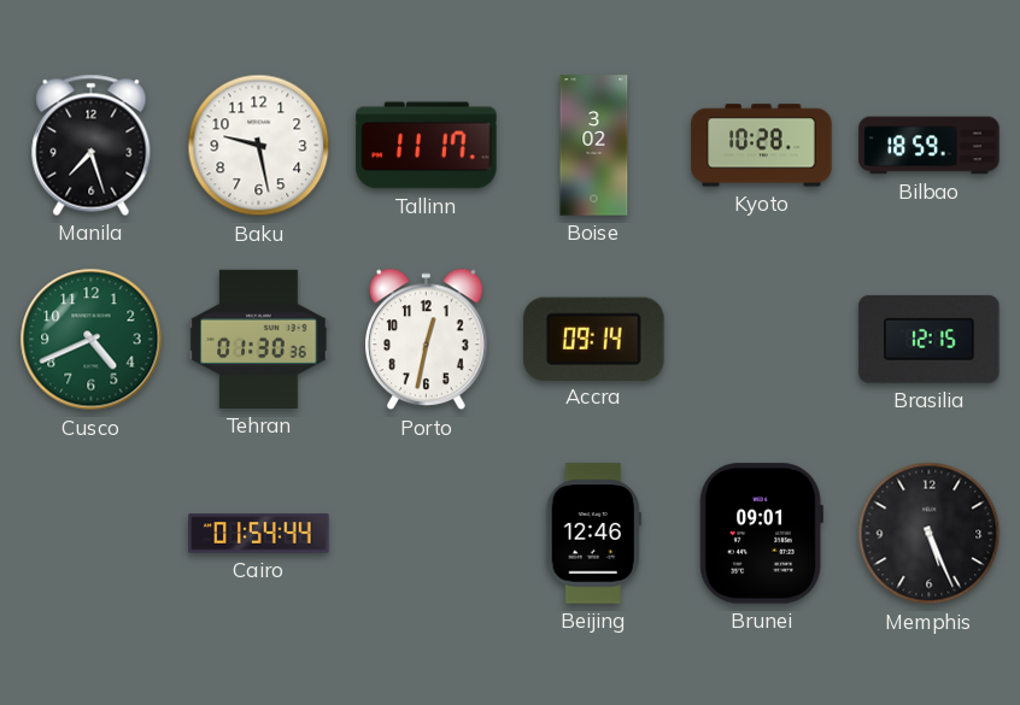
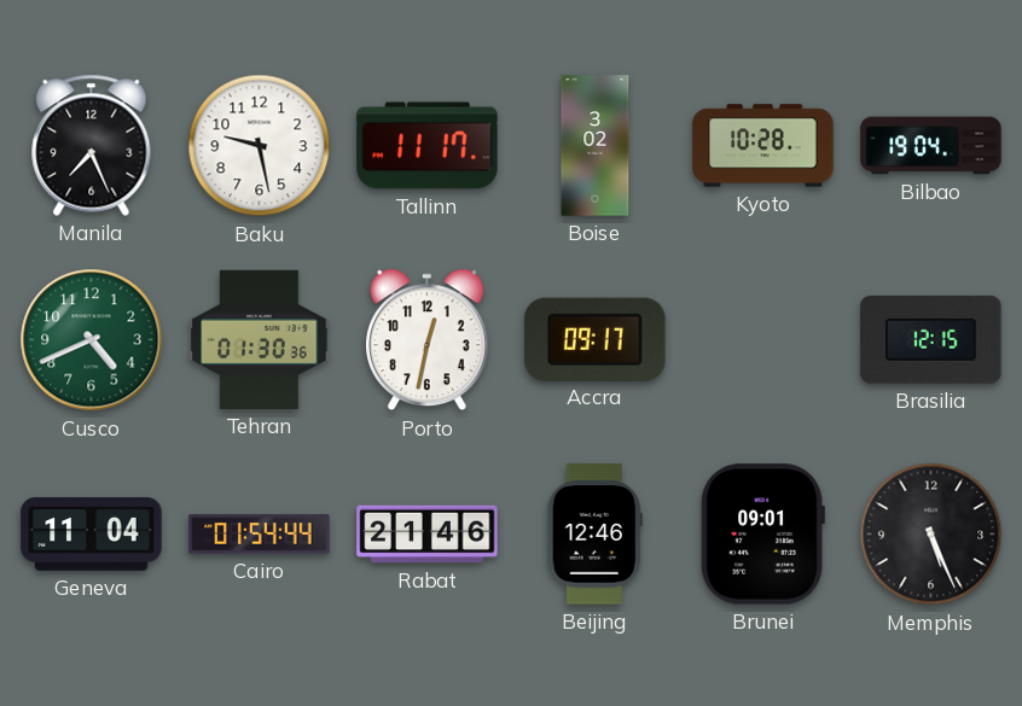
Manila: 7:27 -> 7:26 (92, 145)
Bilbao: 18:59 -> 19:04 (931, 146)
Accra: 09:14 -> 09:17 (596, 339)
Geneva: none -> 11:04 (92, 535)
Rabat: none -> 21:46 (428, 535)
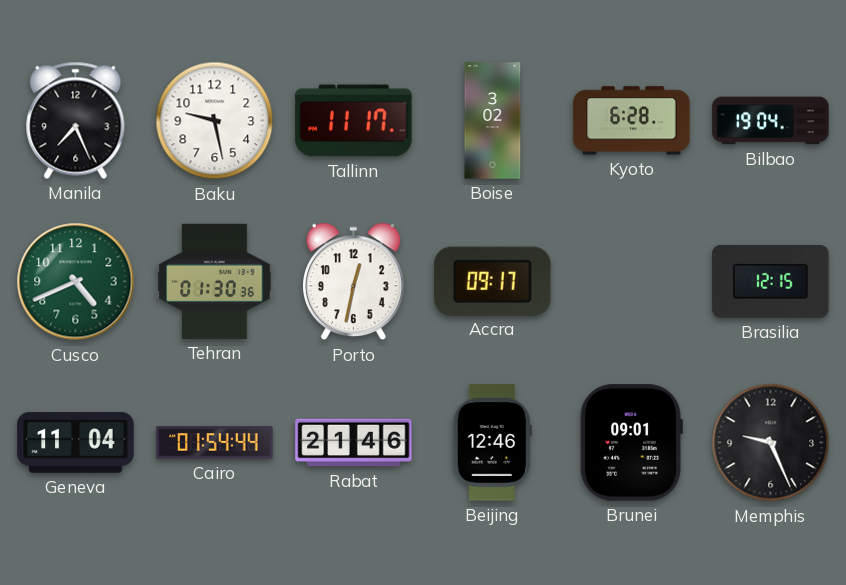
Kyoto: 10:28 -> 6:28 (632, 121)
Memphis: 5:26 -> 9:26 (771, 443)
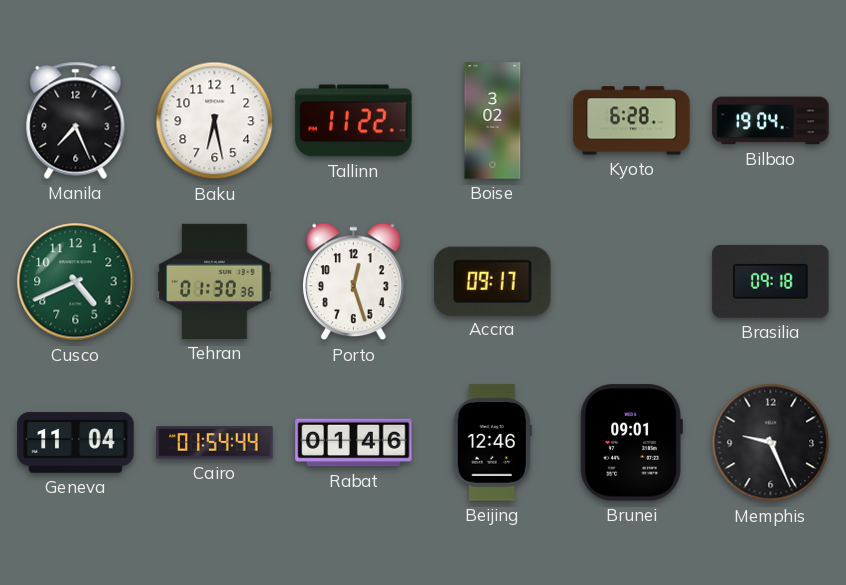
Baku: 9:28 -> 6:28 (215, 121)
Tallinn: 11:17 -> 11:22 (354, 121)
Porto: 12:32 -> 12:27 (354, 282)
Brasilia: 12:15 -> 09:18 (771, 281)
Rabat: 21:46 -> 01:46 (354, 443)
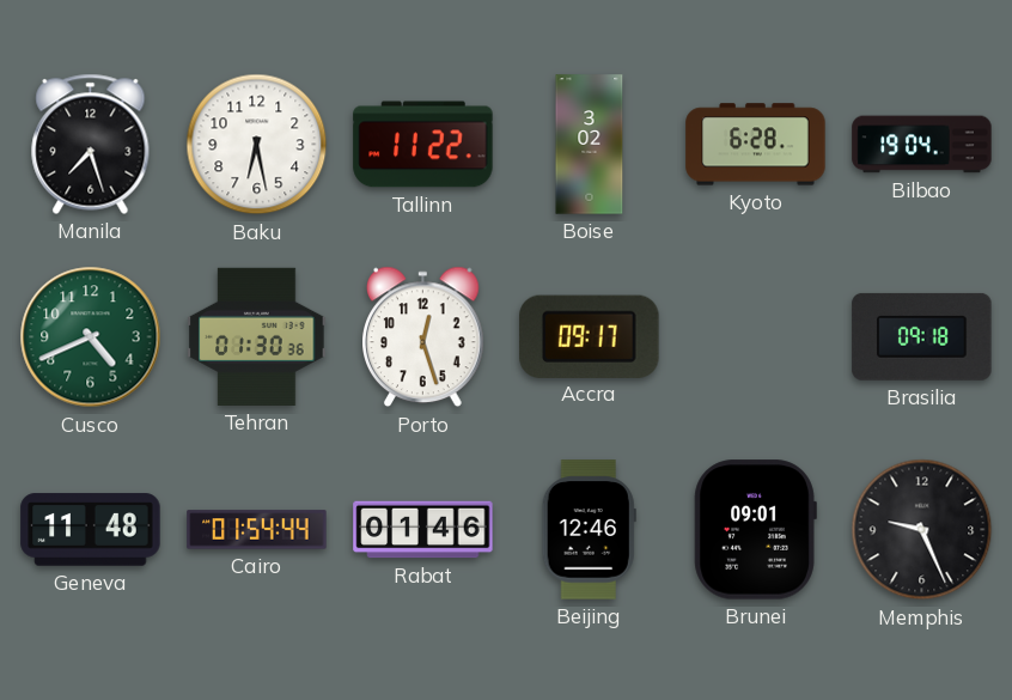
Manila: 7:26 -> 7:27 (91, 144)
Geneva: 11:04 -> 11:48 (91, 530)
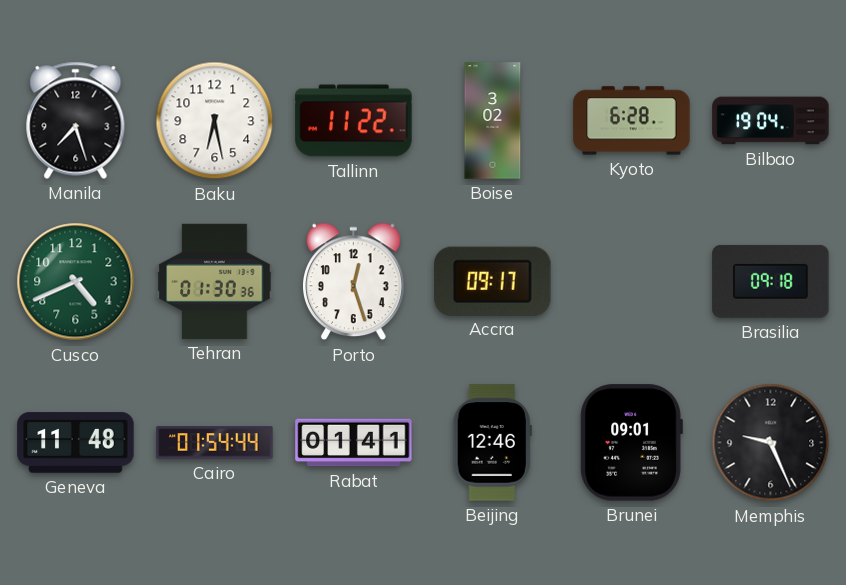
Rabat: 01:46 -> 01:41 (354, 443)
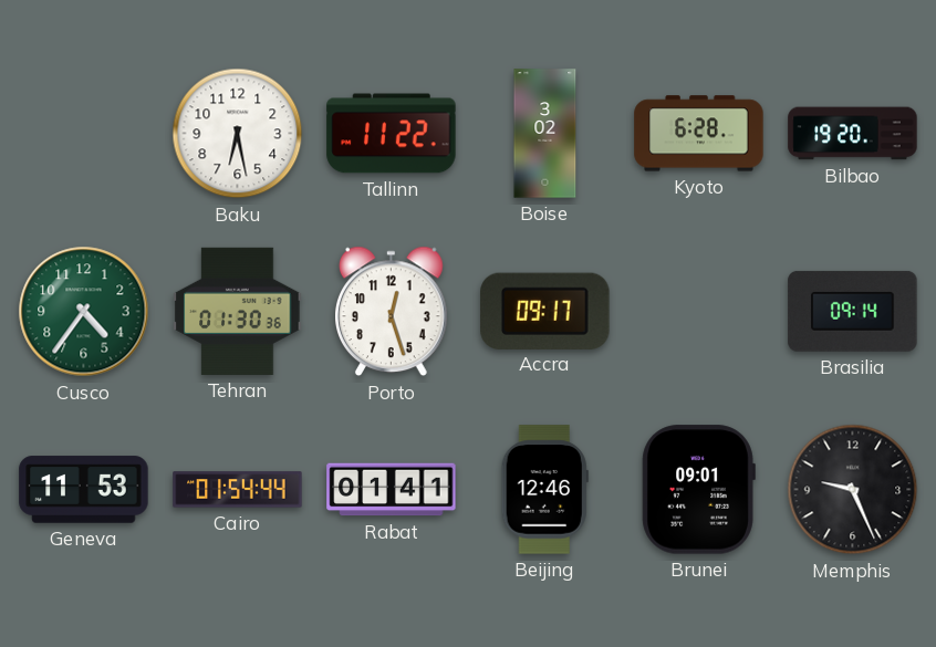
Manila: 7:27 -> none (76, 120)
Bilbao: 19:04 -> 19:20 (853, 134)
Cusco: 4:41 -> 4:36 (84, 312)
Brasilia: 09:18 -> 09:14 (853, 311)
Geneva: 11:48 -> 11:53 (84, 490)
